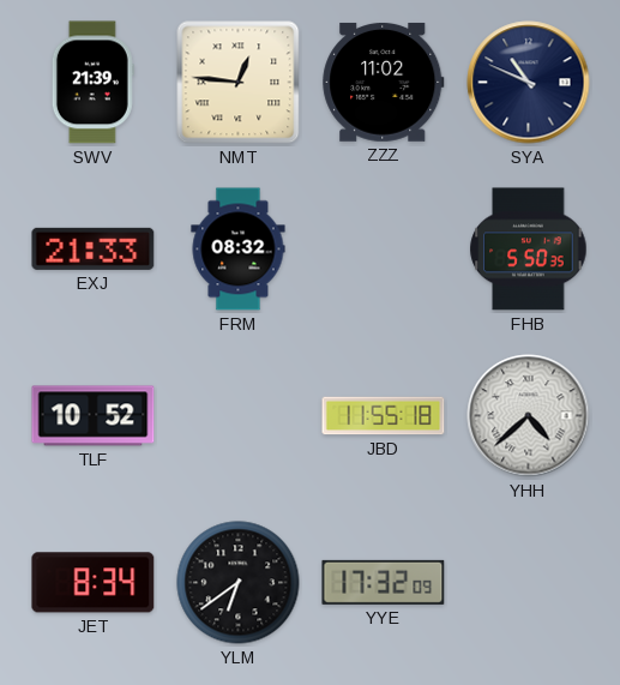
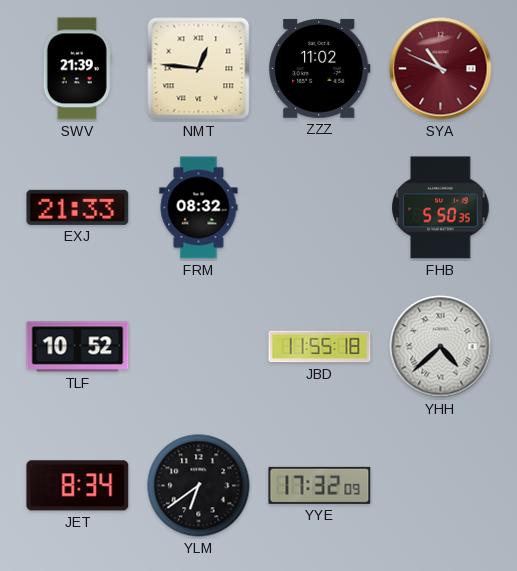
SYA dial: navy -> burgundy (441, 69)
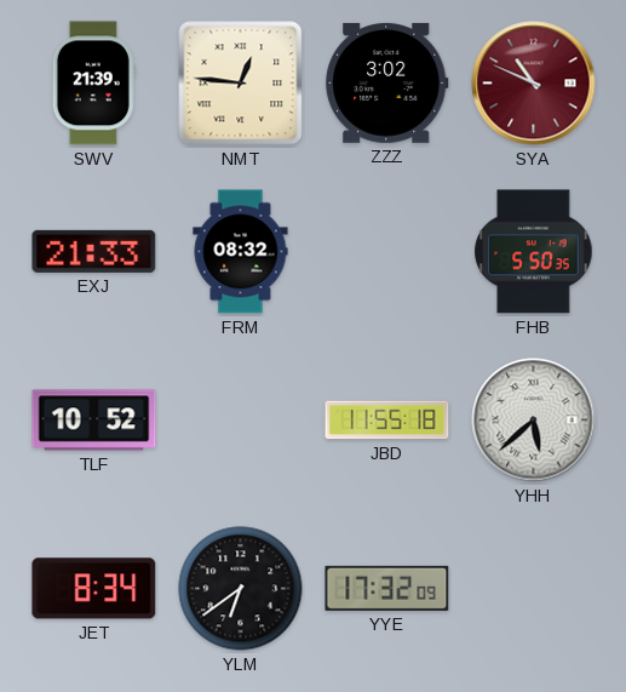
ZZZ: 11:02 -> 3:02 (387, 82)
YHH: 4:38 -> 5:38 (534, 421)
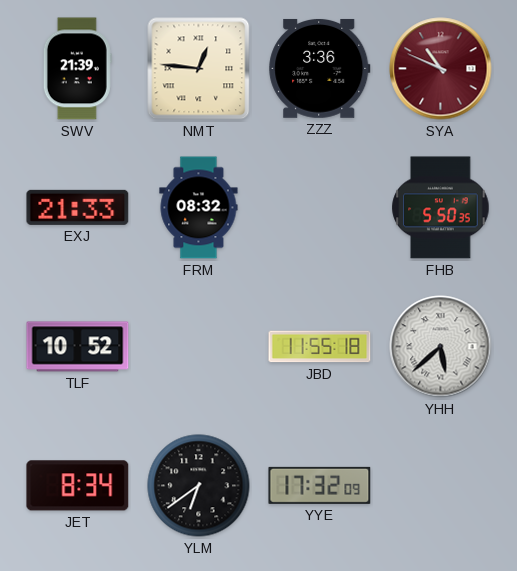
ZZZ: 3:02 -> 3:36 (320, 68)
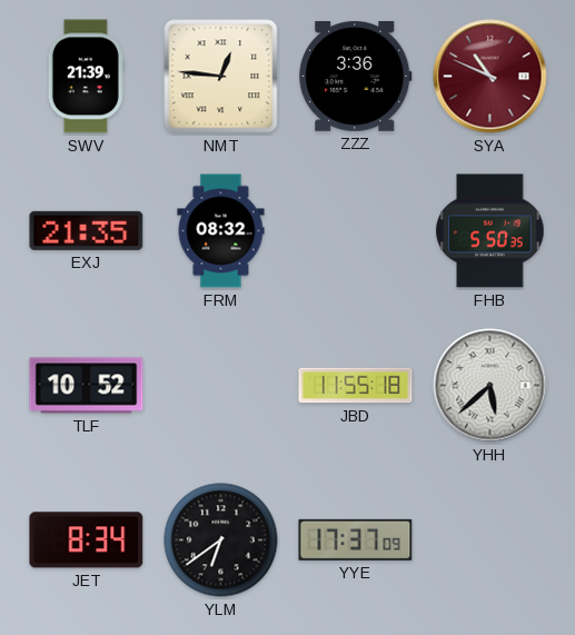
EXJ: 21:33 -> 21:35 (87, 230)
YYE: 17:32 -> 17:37 (356, 539)
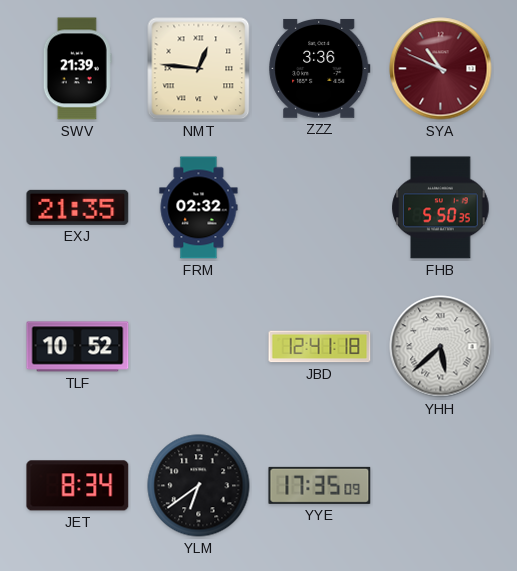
FRM: 08:32 -> 02:32 (199, 208)
JBD: 11:55 -> 12:41 (320, 347)
YYE: 17:37 -> 17:35 (320, 485)
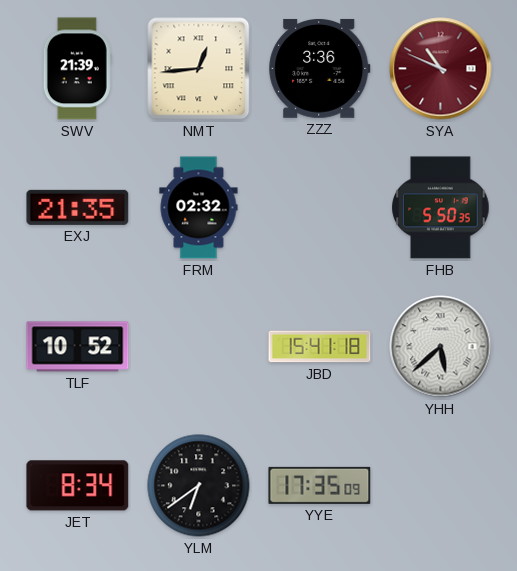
NMT: 12:46 -> 12:44 (199, 69)
JBD: 12:41 -> 15:41 (320, 347)
